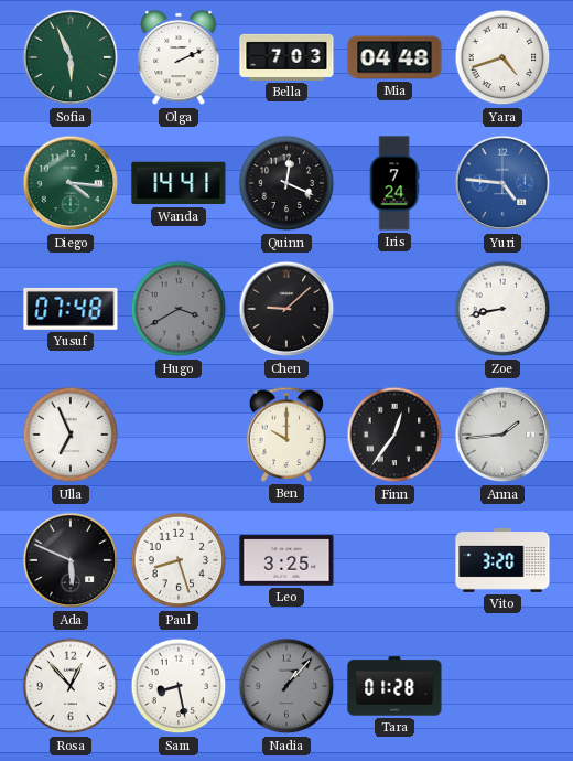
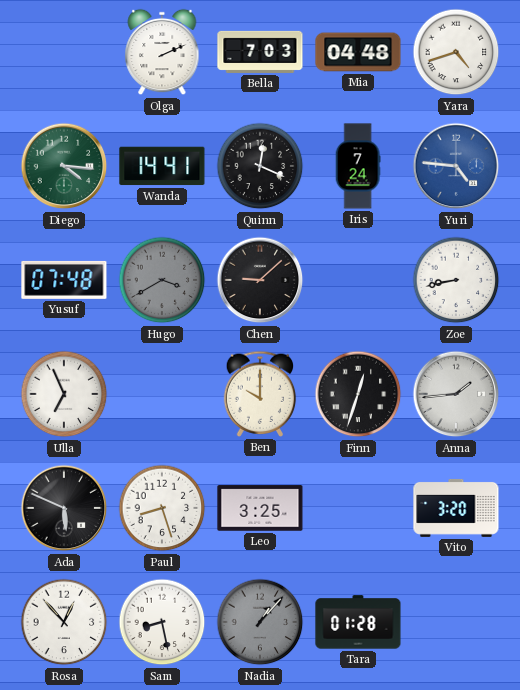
Sofia: 5:56 -> none (71, 57)
Finn: 12:36 -> 12:33 (358, 394)
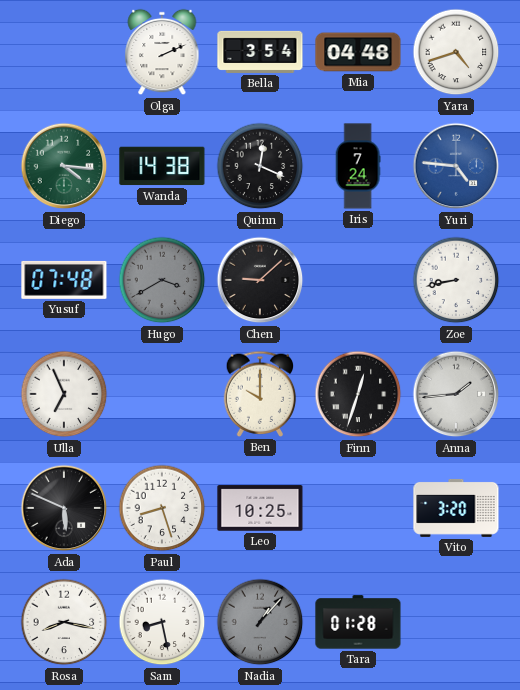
Bella: 7:03 -> 3:54 (260, 52)
Wanda: 14:41 -> 14:38 (162, 166)
Leo: 3:25 -> 10:25 (260, 508)
Rosa: 12:53 -> 8:17 (64, 622)
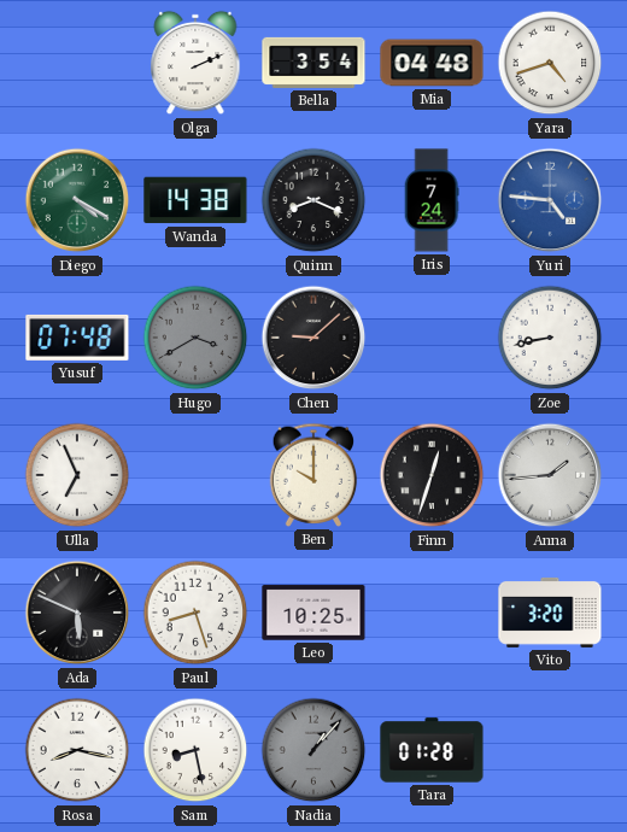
Diego: 4:16 -> 4:20 (77, 200)
Quinn: 12:19 -> 8:19 (313, 200)
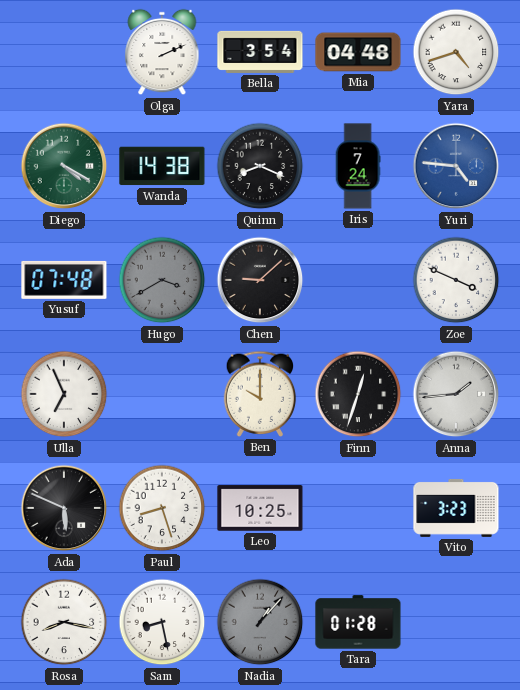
Zoe: 8:43 -> 3:49 (456, 280)
Vito: 3:20 -> 3:23 (456, 508)
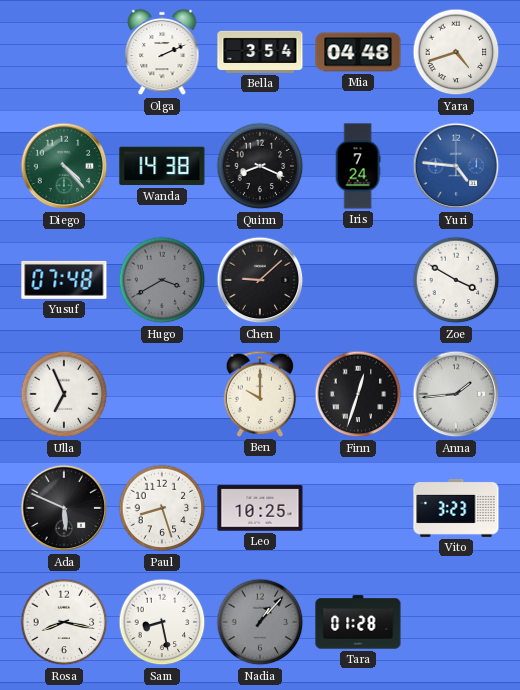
Diego: 4:20 -> 4:23 (64, 166)
Zoe: 3:49 -> 3:50 (456, 280)
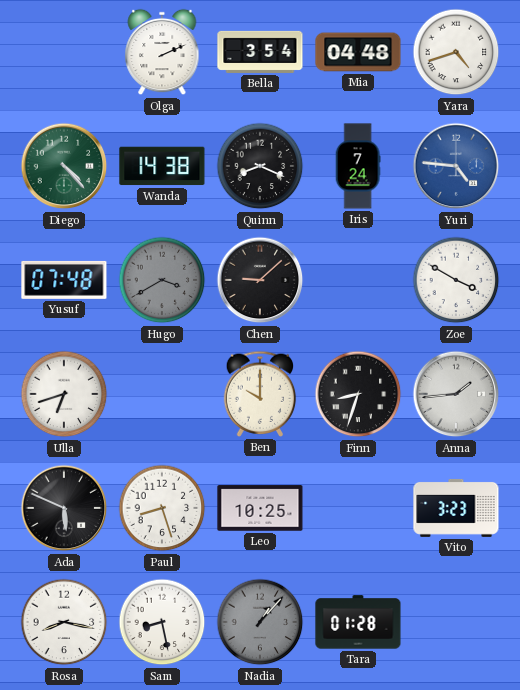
Ulla: 6:56 -> 6:42 (64, 394)
Finn: 12:33 -> 8:33 (358, 394)
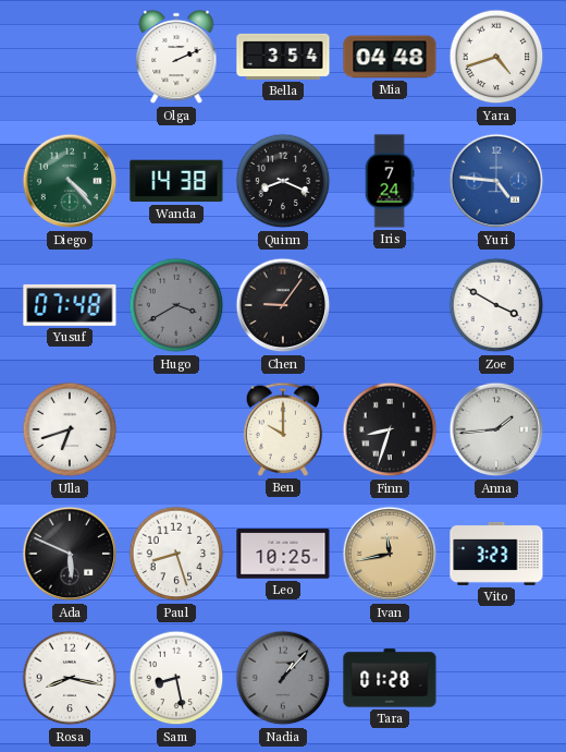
Chen: 9:08 -> 9:06 (283, 305)
Ivan: none -> 11:43 (390, 554)
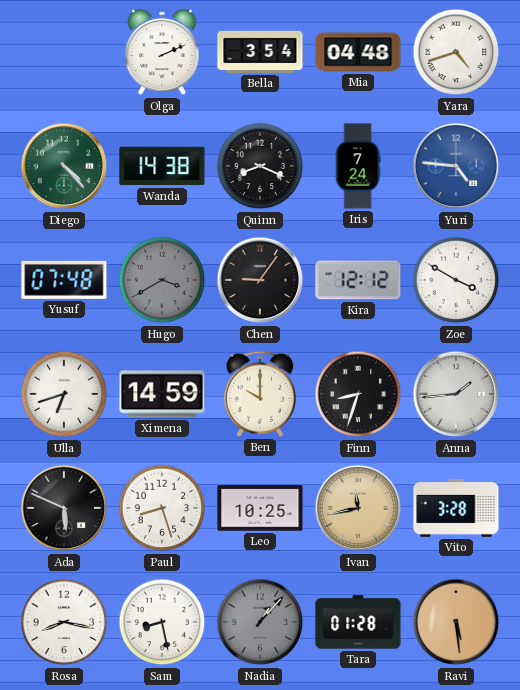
Kira: none -> 12:12 (358, 280)
Ximena: none -> 14:59 (162, 394)
Vito: 3:23 -> 3:28 (456, 508)
Ravi: none -> 5:29 (456, 622)
